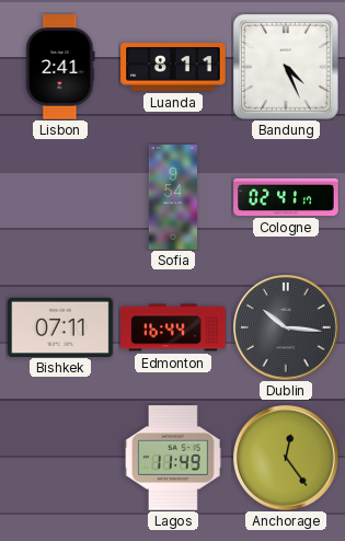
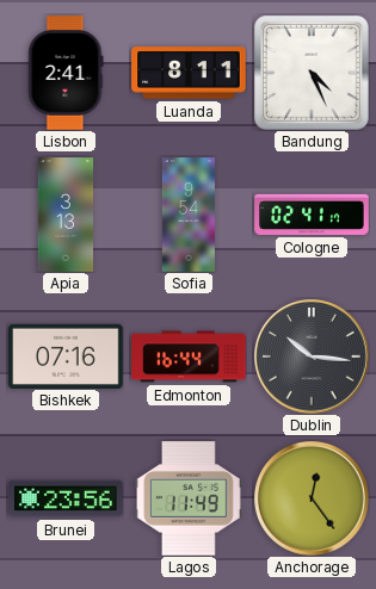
Apia: none -> 3:13 (66, 215)
Bishkek: 07:11 -> 07:16 (66, 355)
Brunei: none -> 23:56 (66, 498)
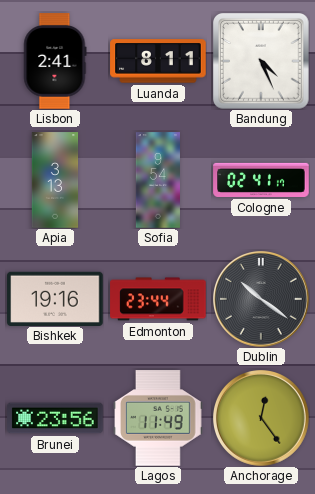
Bishkek: 07:16 -> 19:16 (55, 298)
Edmonton: 16:44 -> 23:44 (158, 299)
Dublin: 10:16 -> 10:21 (262, 300)
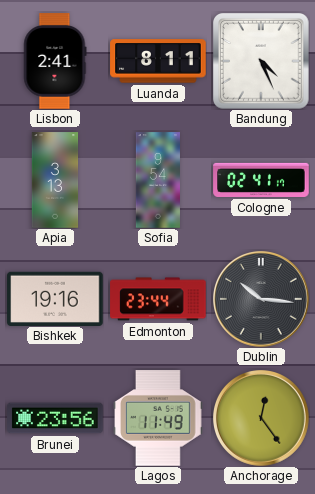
Dublin: 10:21 -> 10:16 (262, 300)
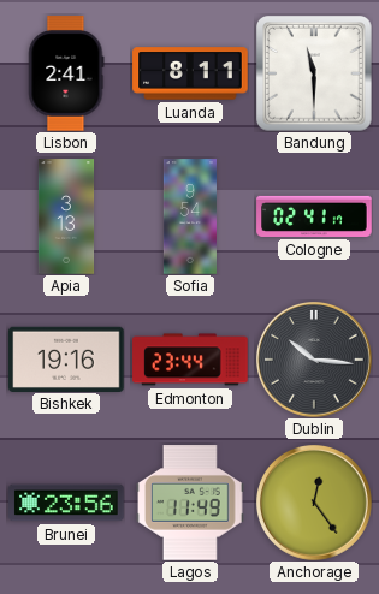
Bandung: 4:26 -> 11:30 (314, 73)
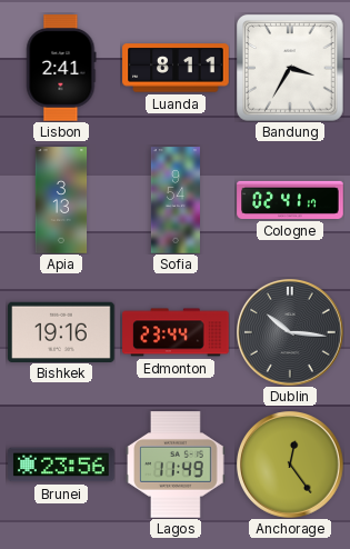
Bandung: 11:30 -> 3:35 (290, 68)
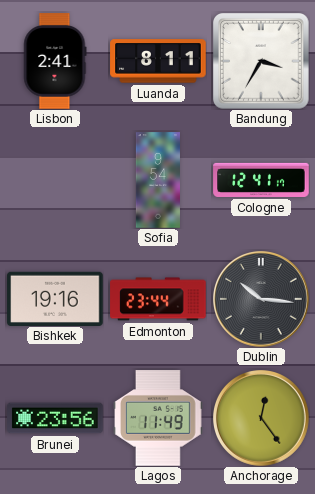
Apia: 3:13 -> none (61, 200)
Cologne: 02:41 -> 12:41 (261, 180)
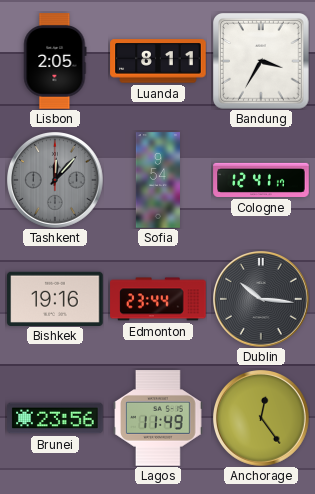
Lisbon: 2:41 -> 2:05 (55, 61)
Tashkent: none -> 12:07 (56, 181)
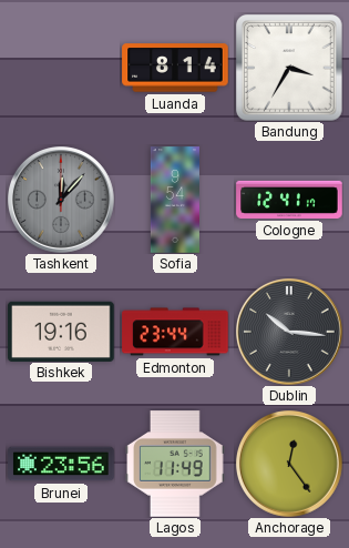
Lisbon: 2:05 -> none (55, 61)
Luanda: 8:11 -> 8:14 (175, 68)
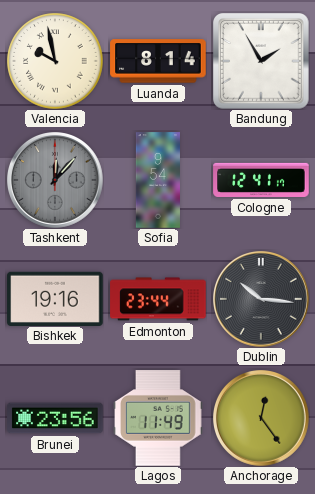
Valencia: none -> 9:58 (55, 61)
Bandung: 3:35 -> 1:55 (261, 61)
